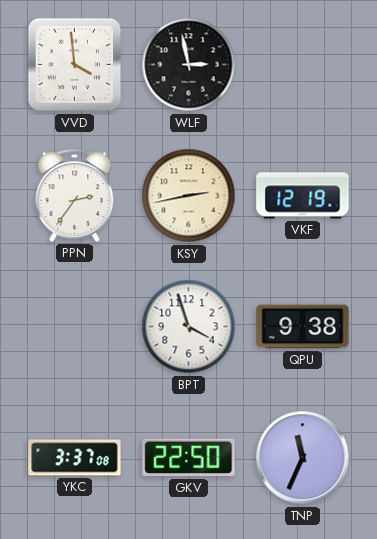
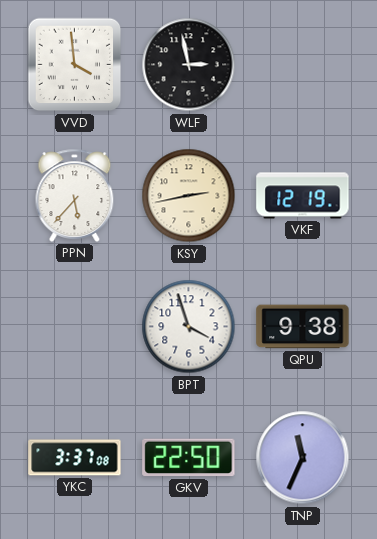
PPN: 2:36 -> 5:37 (75, 195)
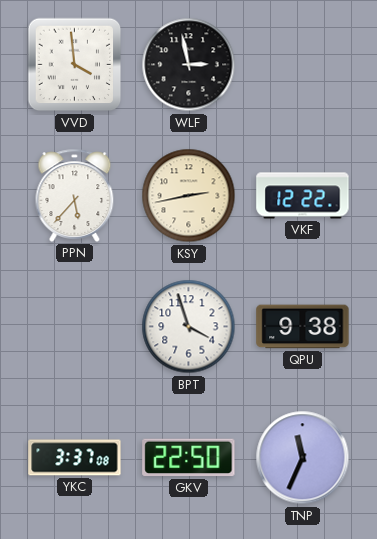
VKF: 12:19 -> 12:22 (303, 196)
